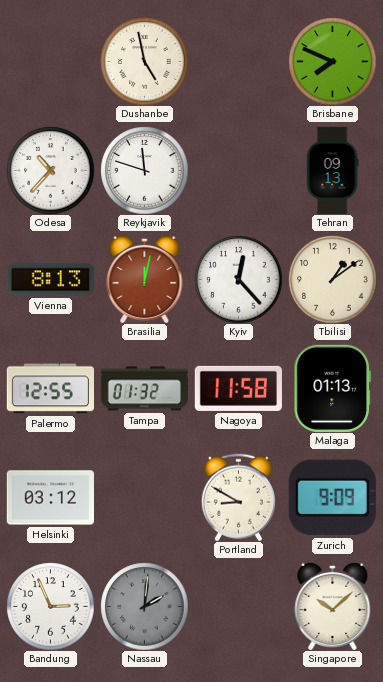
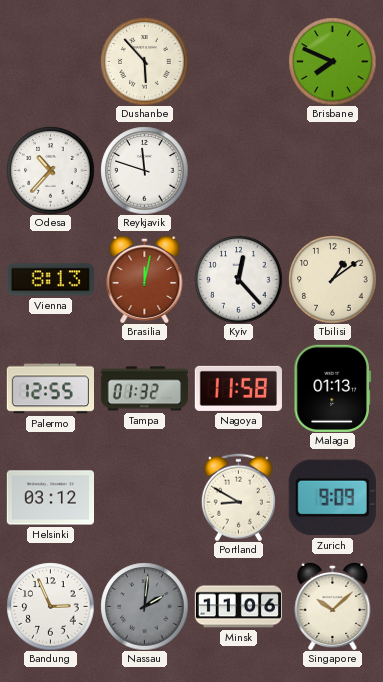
Dushanbe: 4:58 -> 5:53 (144, 61)
Tehran: 09:13 -> none (332, 170)
Minsk: none -> 11:06 (238, 607)
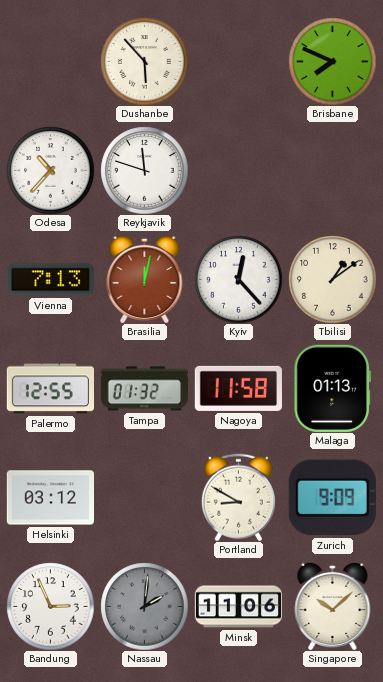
Vienna: 8:13 -> 7:13 (50, 280)
